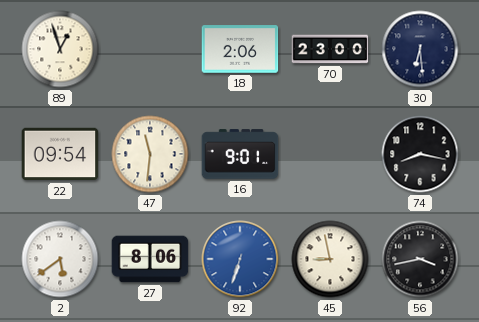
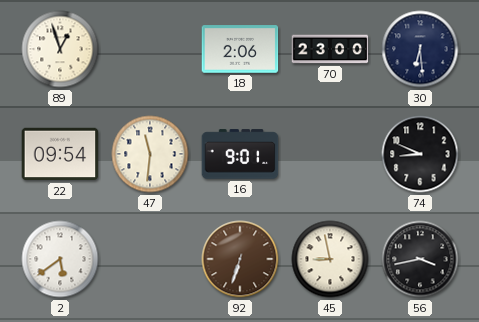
74: 8:17 -> 8:49 (420, 154)
27: 8:06 -> none (150, 259)
92 dial: blue -> brown (240, 259)
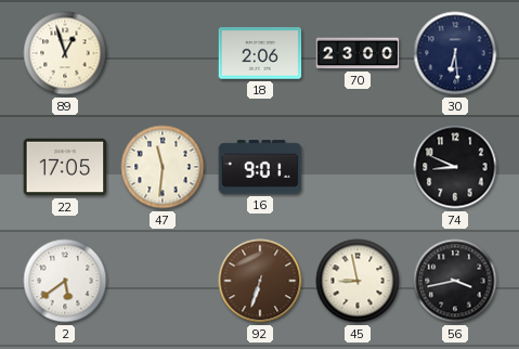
22: 09:54 -> 17:05 (65, 167)
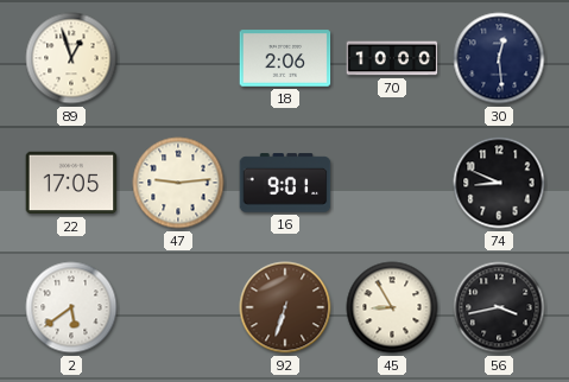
70: 23:00 -> 10:00 (392, 58)
30: 6:29 -> 12:29 (499, 58)
47: 11:31 -> 9:14 (178, 183)
45: 8:58 -> 8:55 (392, 307)
